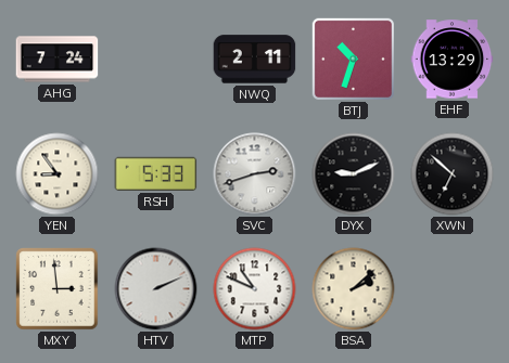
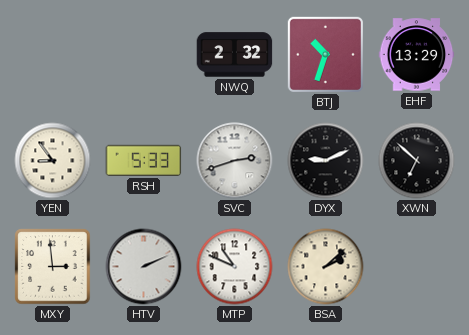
AHG: 7:24 -> none (58, 60)
NWQ: 2:11 -> 2:32 (235, 55)
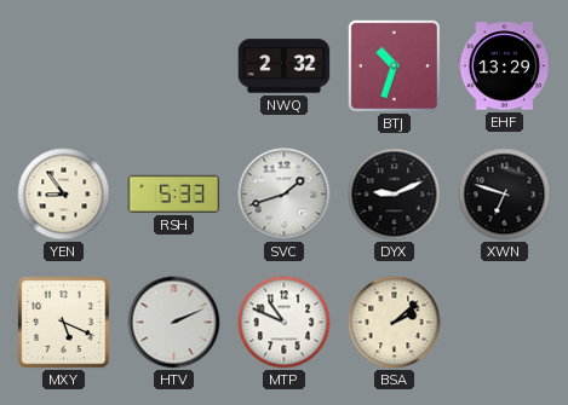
SVC: 2:42 -> 1:42 (285, 195)
XWN: 6:52 -> 6:48 (505, 195)
MXY: 2:59 -> 5:19 (64, 323)
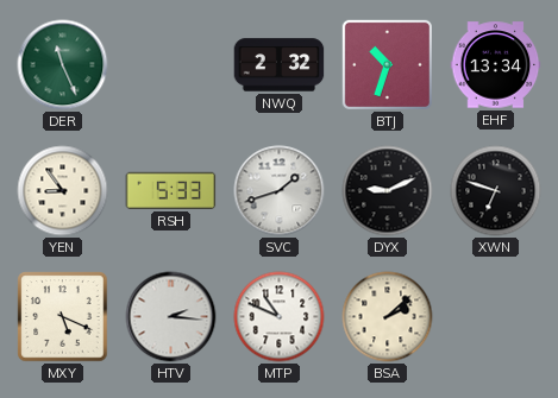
DER: none -> 11:26 (63, 65)
EHF: 13:29 -> 13:34 (496, 65)
HTV: 2:11 -> 2:16 (171, 317)
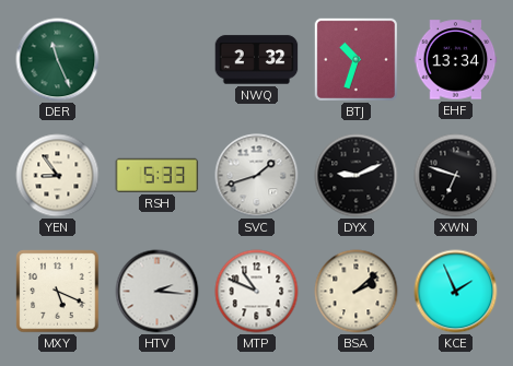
KCE: none -> 1:56 (456, 292)
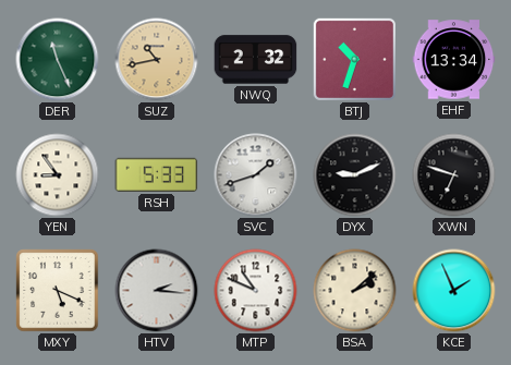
SUZ: none -> 10:43 (157, 60)
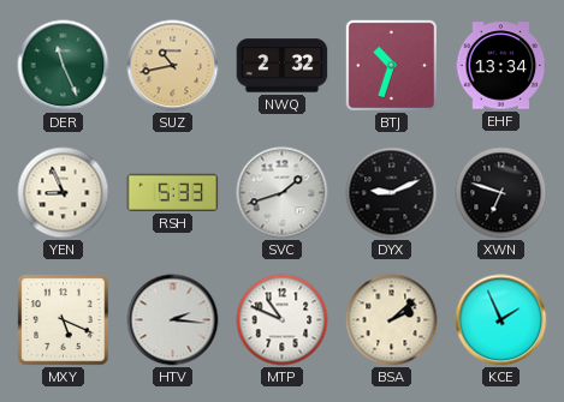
YEN: 8:54 -> 8:56 (64, 193)
